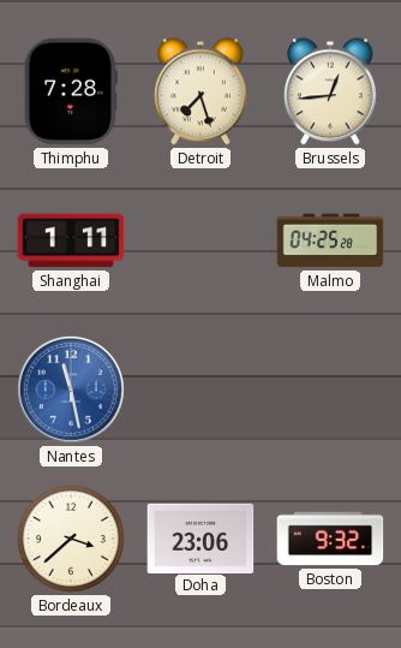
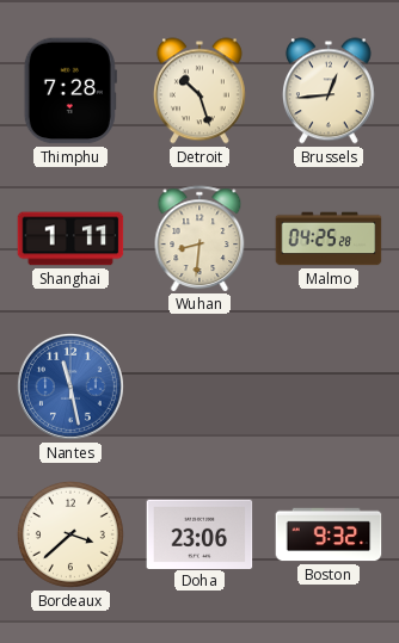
Detroit: 7:27 -> 10:27 (199, 91)
Wuhan: none -> 8:31 (199, 239)
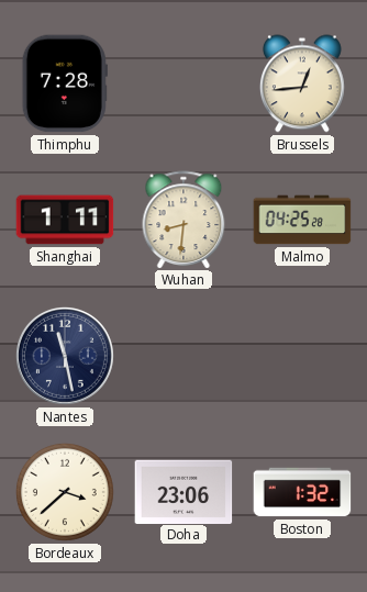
Detroit: 10:27 -> none (199, 91)
Nantes dial: blue -> navy (65, 356)
Boston: 9:32 -> 1:32 (302, 492)
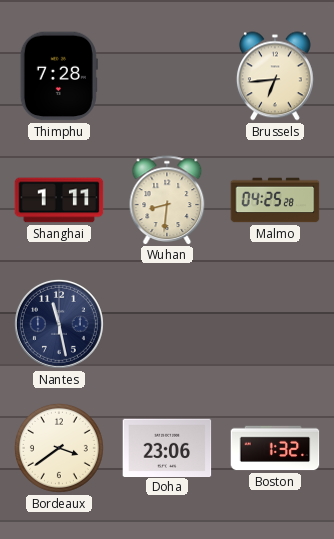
Brussels: 12:44 -> 6:44 (275, 76)
Bordeaux: 3:38 -> 3:39 (59, 448)
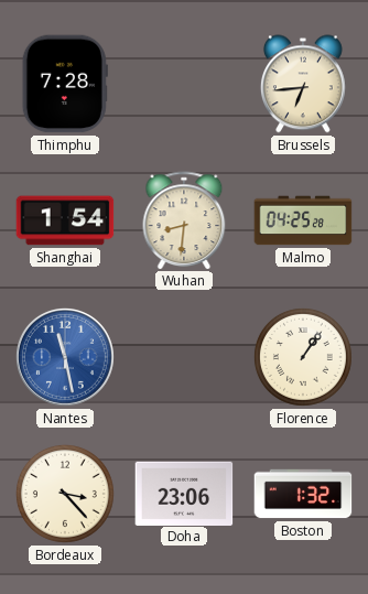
Shanghai: 1:11 -> 1:54 (65, 220)
Nantes dial: navy -> blue (65, 357)
Florence: none -> 1:06 (303, 357)
Bordeaux: 3:39 -> 3:23 (65, 494)
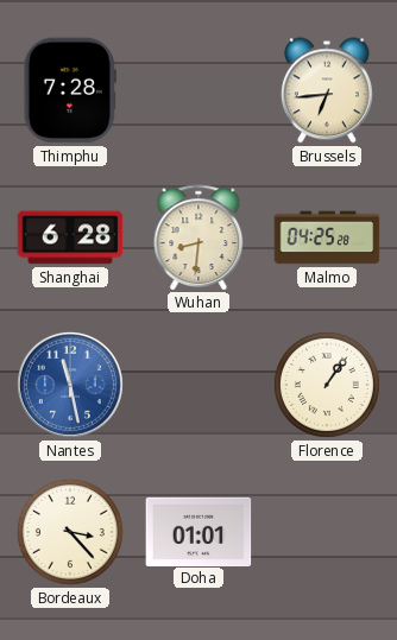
Shanghai: 1:54 -> 6:28 (70, 237)
Doha: 23:06 -> 01:01 (198, 531)
Boston: 1:32 -> none (303, 494)
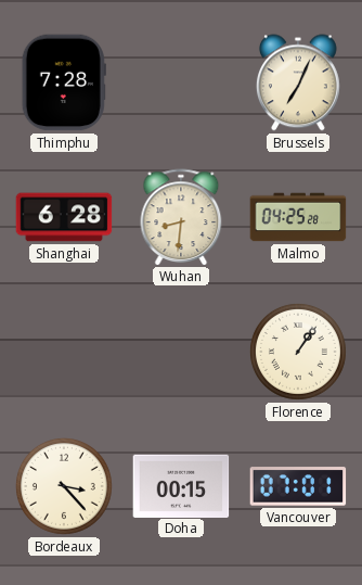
Brussels: 6:44 -> 7:04 (298, 82)
Nantes: 11:28 -> none (70, 385)
Doha: 01:01 -> 00:15 (181, 485)
Vancouver: none -> 07:01 (298, 486)
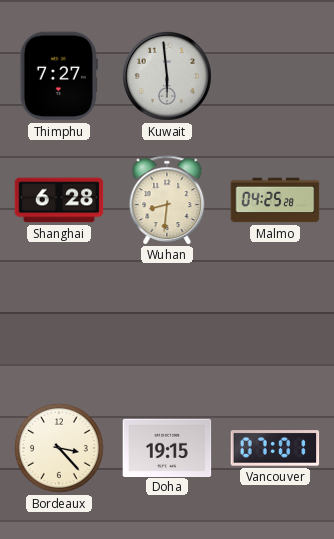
Thimphu: 7:28 -> 7:27 (59, 76)
Kuwait: none -> 5:59 (167, 76)
Brussels: 7:04 -> none (298, 82)
Florence: 1:06 -> none (298, 352)
Doha: 00:15 -> 19:15 (167, 447)
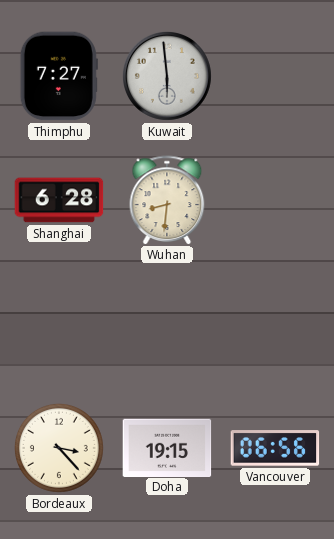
Malmo: 04:25 -> none (275, 200)
Vancouver: 07:01 -> 06:56 (275, 448)
